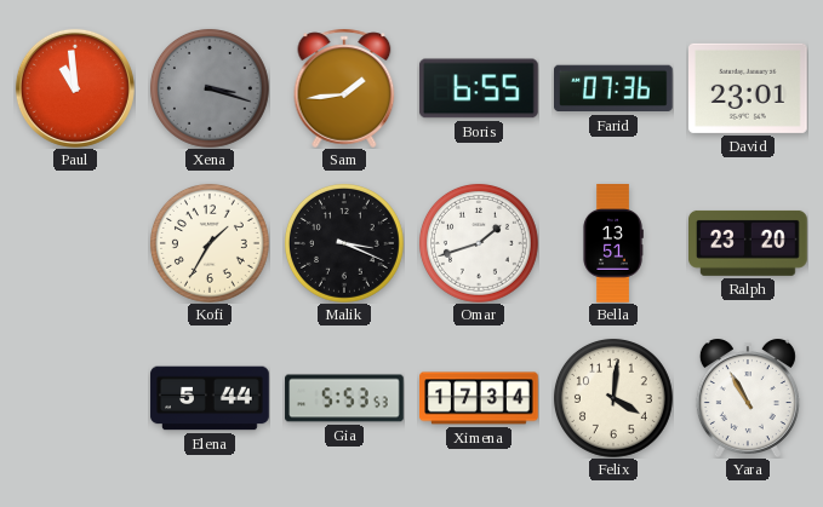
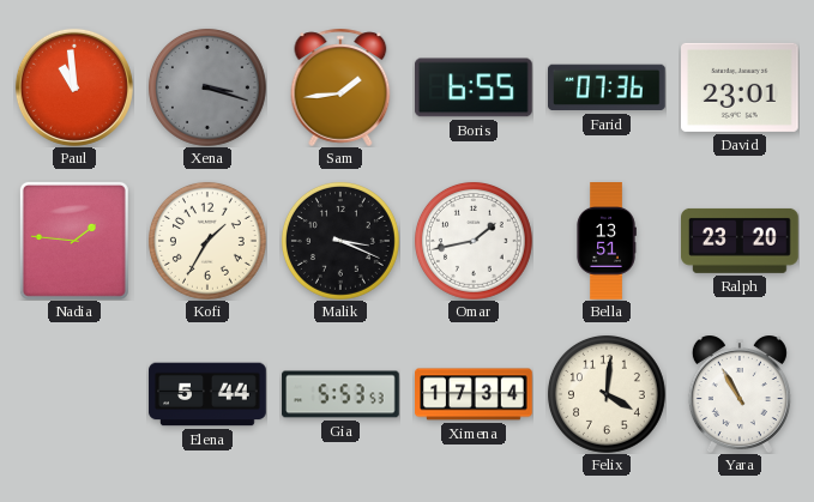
Nadia: none -> 1:46 (74, 241)
Omar: 1:42 -> 1:43 (474, 241)
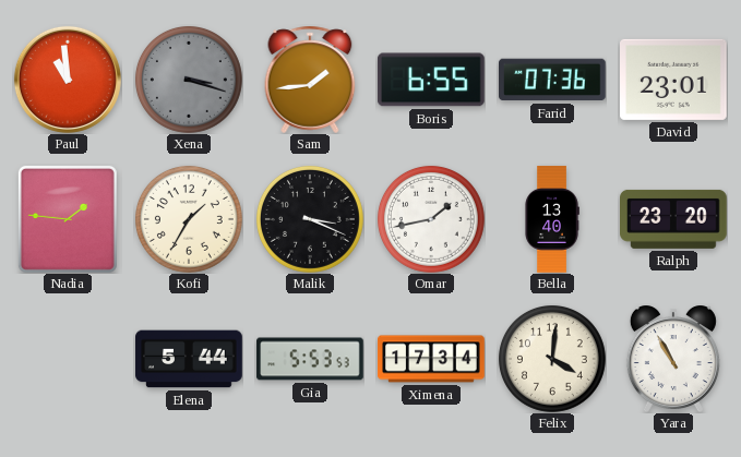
Bella: 13:51 -> 13:40 (552, 219)
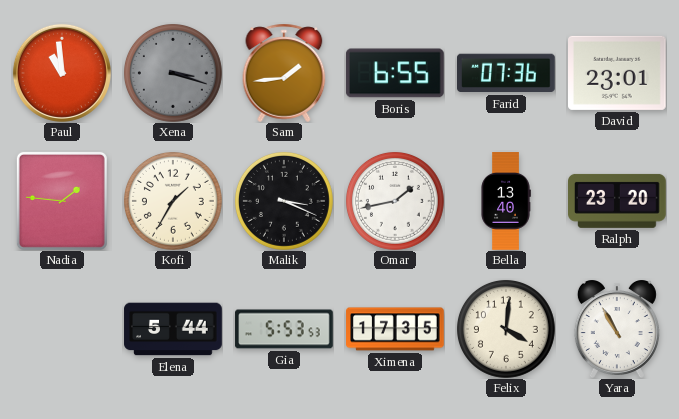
Ximena: 17:34 -> 17:35 (395, 329)
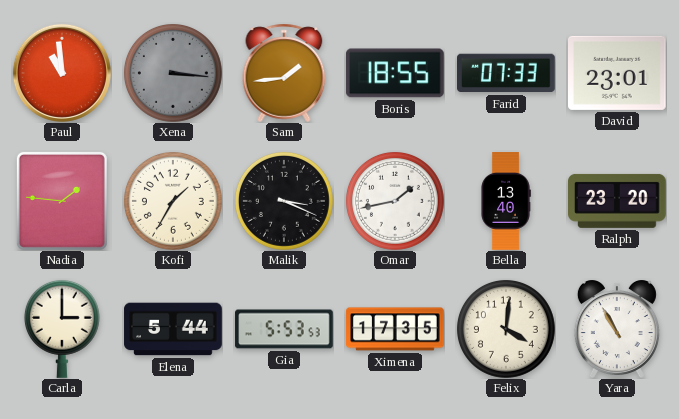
Xena: 3:18 -> 3:16 (173, 73)
Boris: 6:55 -> 18:55 (395, 73)
Farid: 07:36 -> 07:33 (507, 73)
Carla: none -> 3:00 (62, 329)
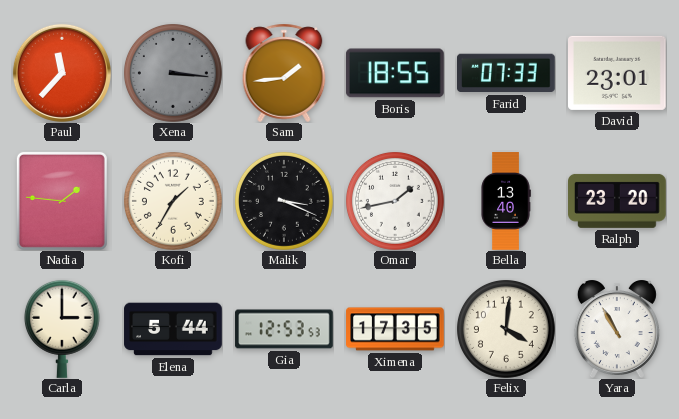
Paul: 10:59 -> 11:37 (62, 73)
Gia: 5:53 -> 12:53 (284, 329)
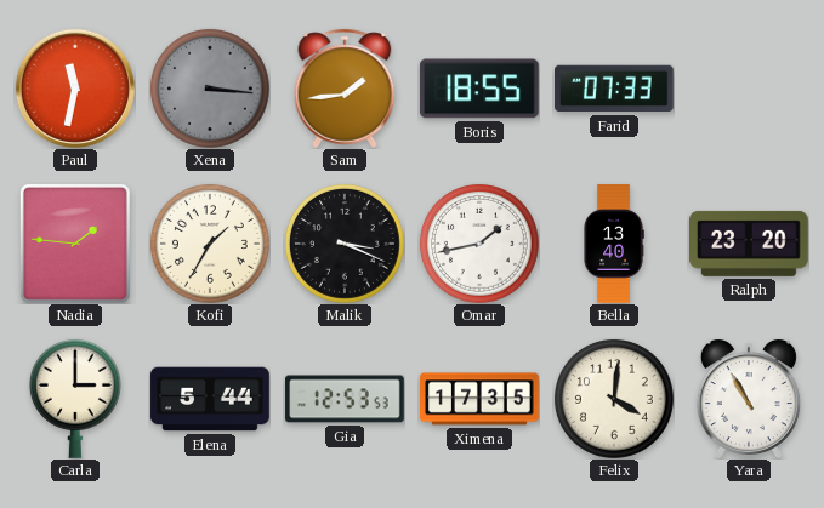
Paul: 11:37 -> 11:32 (75, 89)
David: 23:01 -> none (618, 73)
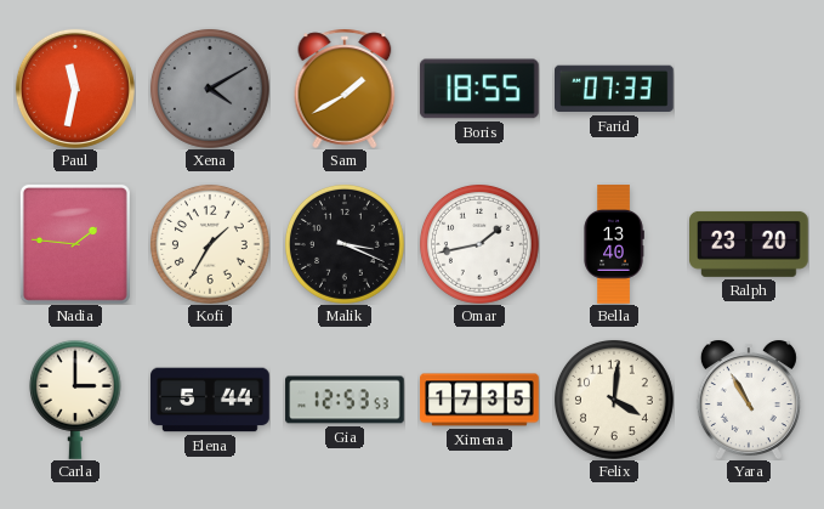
Xena: 3:16 -> 4:10 (210, 89)
Sam: 1:44 -> 1:40 (345, 89)
